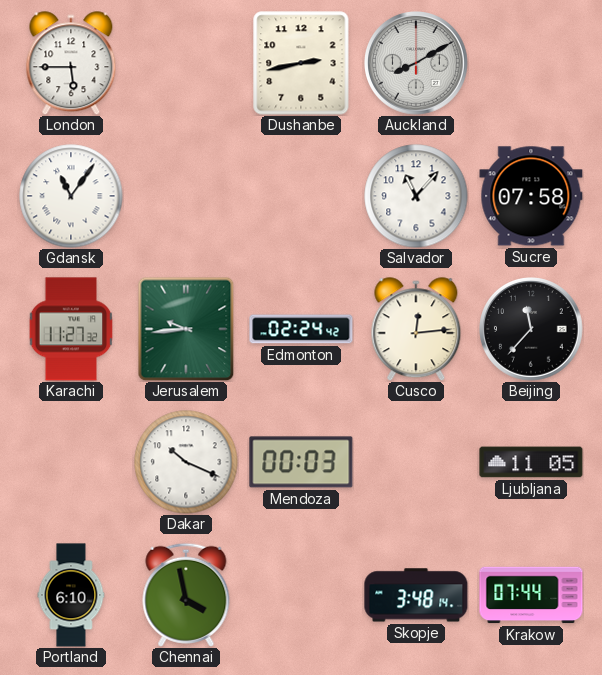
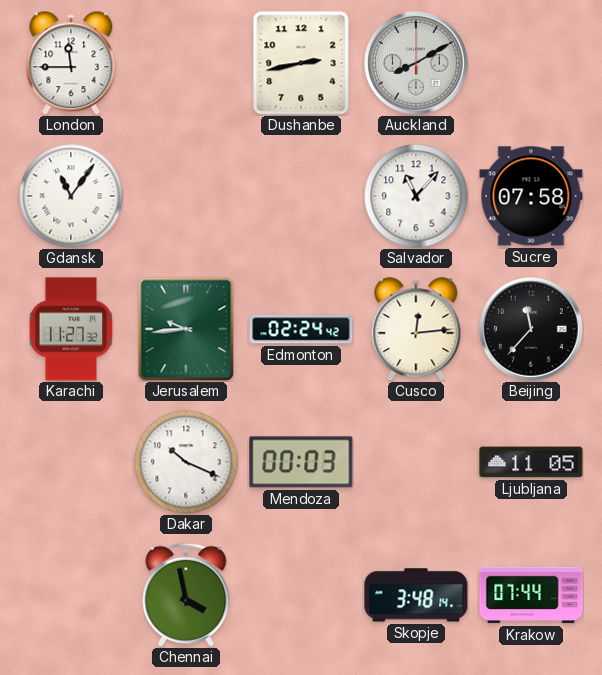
London: 5:45 -> 11:45 (71, 63)
Portland: 6:10 -> none (71, 595)
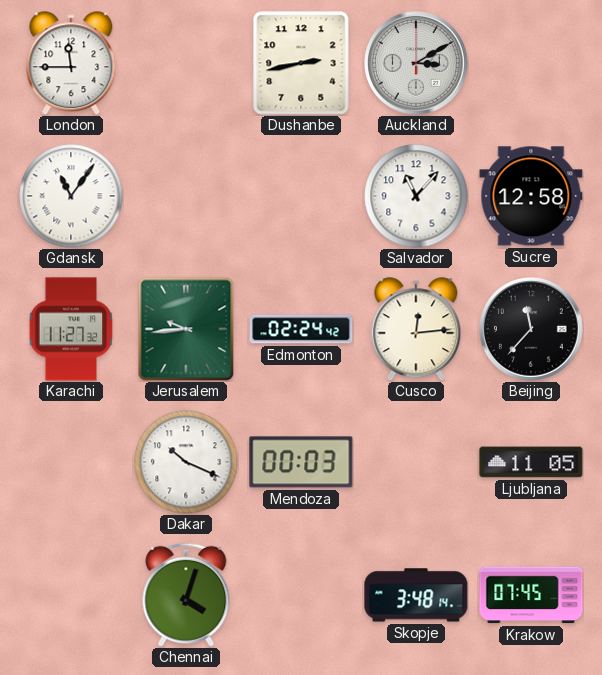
Auckland: 8:10 -> 3:10 (417, 64)
Sucre: 07:58 -> 12:58 (531, 196)
Chennai: 3:58 -> 4:03 (186, 595)
Krakow: 07:44 -> 07:45 (531, 595)
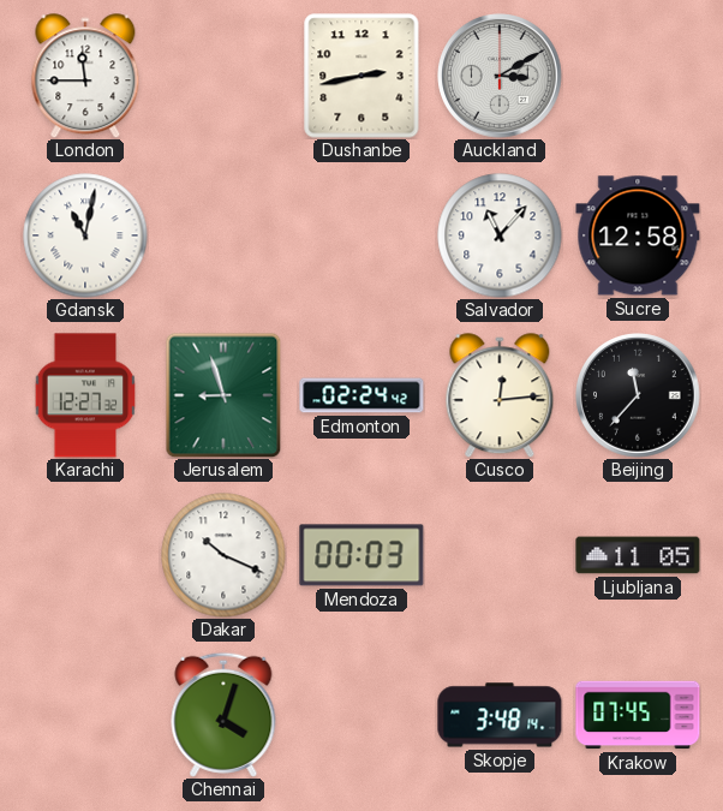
Gdansk: 11:06 -> 11:02 (85, 235)
Karachi: 11:27 -> 12:27 (85, 395)
Jerusalem: 9:44 -> 8:57 (223, 395)
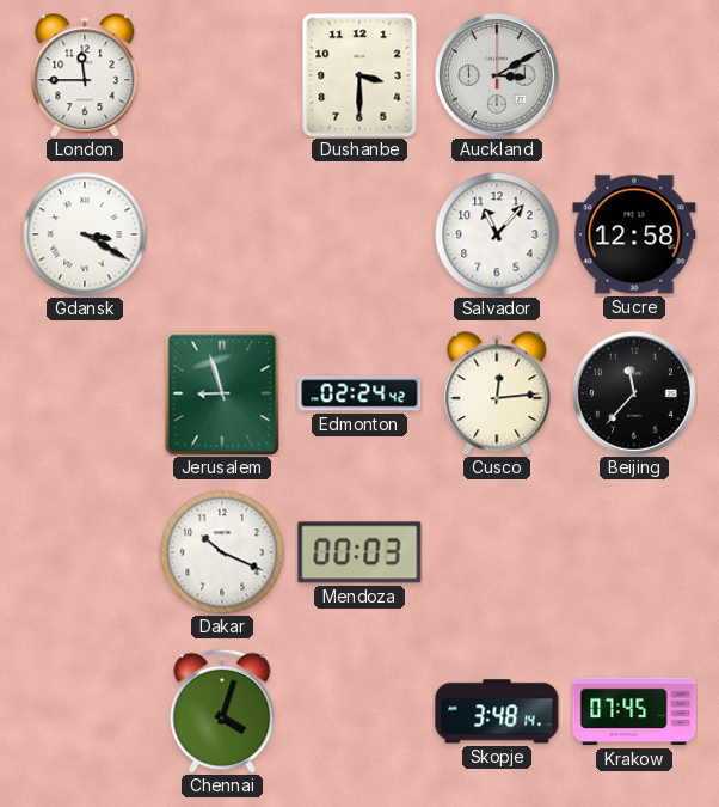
Dushanbe: 2:43 -> 3:30 (359, 75)
Gdansk: 11:02 -> 3:20 (85, 234)
Karachi: 12:27 -> none (85, 395)
Ljubljana: 11:05 -> none (638, 555)
